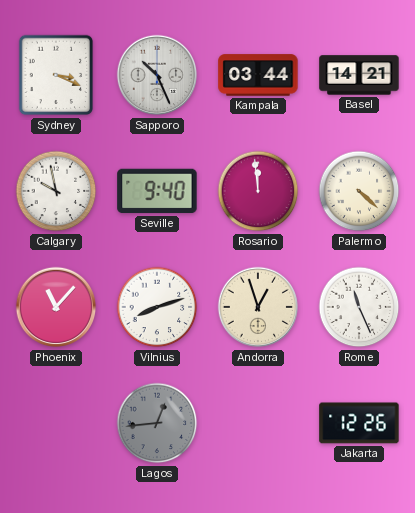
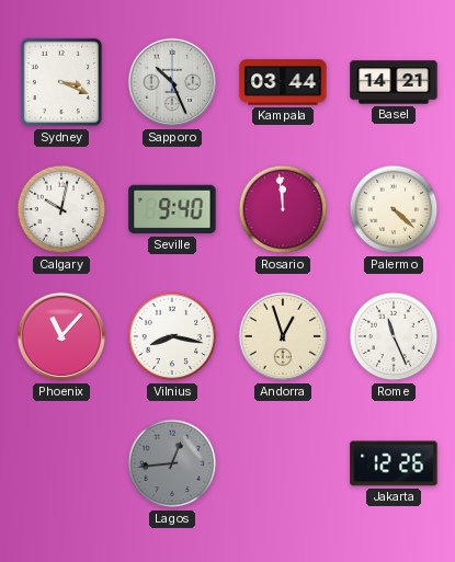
Calgary: 9:58 -> 10:02 (61, 209)
Vilnius: 8:12 -> 8:17 (172, 336)
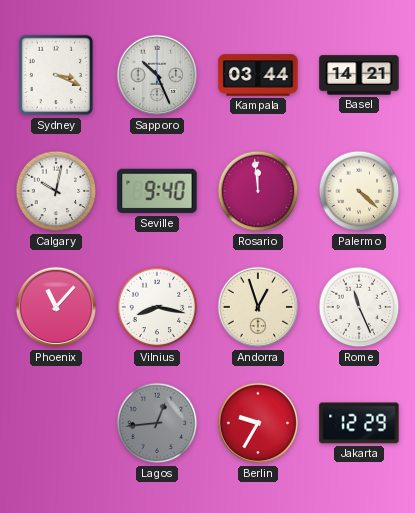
Berlin: none -> 9:35 (258, 423)
Jakarta: 12:26 -> 12:29 (359, 423)
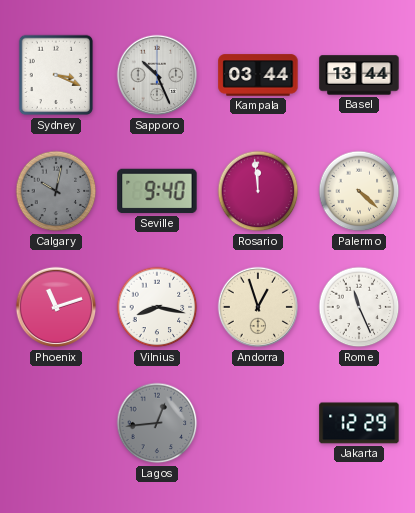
Basel: 14:21 -> 13:44 (359, 75)
Calgary dial: white -> grey (56, 191)
Phoenix: 11:07 -> 11:12 (56, 307)
Berlin: 9:35 -> none (258, 423)
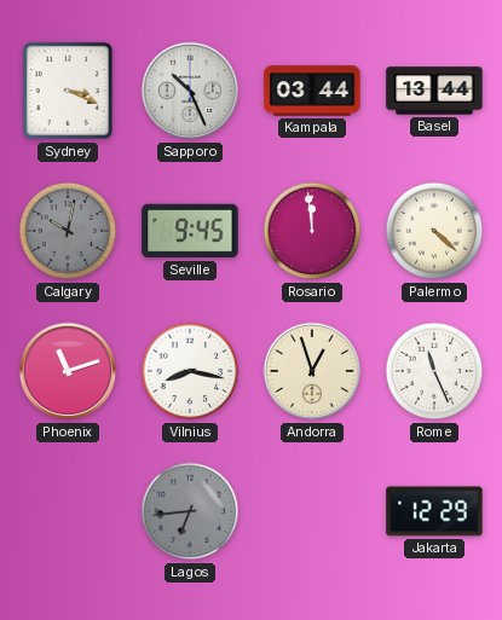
Seville: 9:40 -> 9:45 (190, 231)
Lagos: 12:44 -> 6:44 (190, 511)
